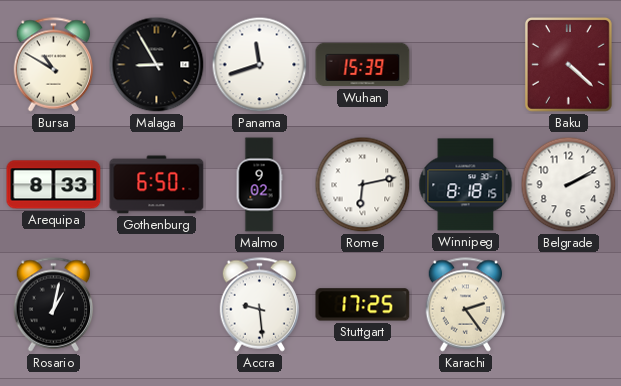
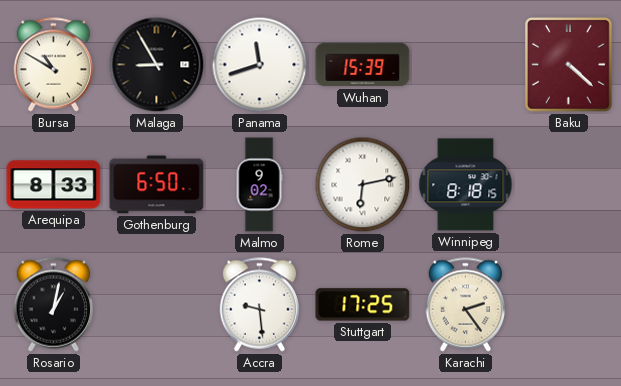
Belgrade: 2:10 -> none (569, 185)
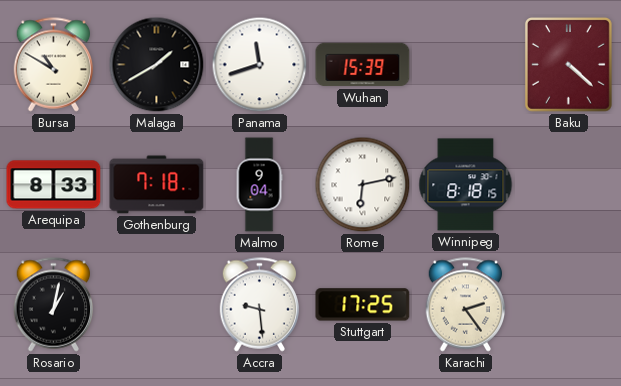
Malaga: 8:55 -> 1:40 (157, 65)
Gothenburg: 6:50 -> 7:18 (157, 185)
Malmo: 9:02 -> 9:04 (259, 185)
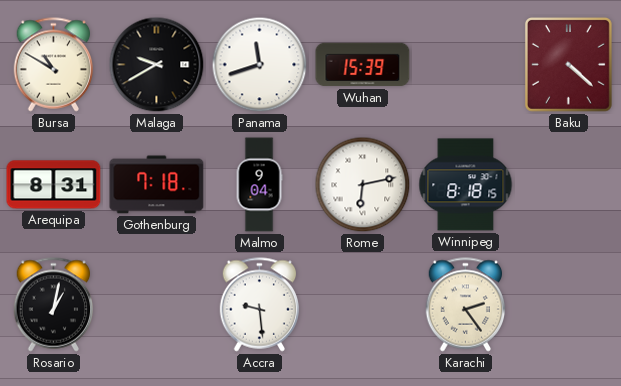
Malaga: 1:40 -> 9:40 (157, 65)
Arequipa: 8:33 -> 8:31 (54, 185)
Stuttgart: 17:25 -> none (363, 305)
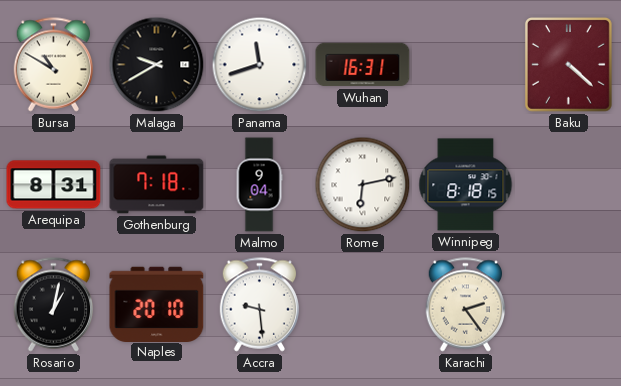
Wuhan: 15:39 -> 16:31 (363, 65)
Naples: none -> 20:10 (157, 304)
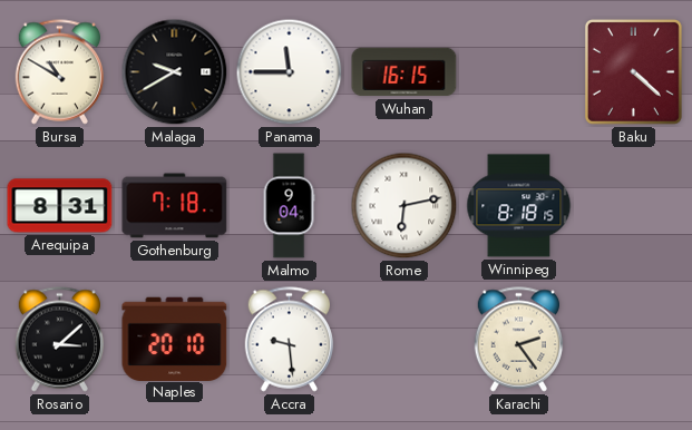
Panama: 11:42 -> 11:45 (290, 72)
Wuhan: 16:31 -> 16:15 (405, 72)
Rosario: 1:02 -> 3:08 (60, 340)
